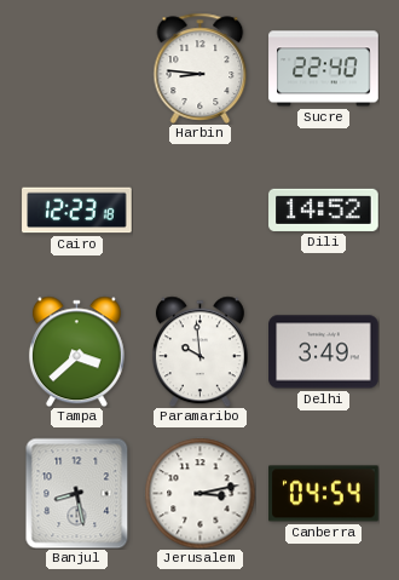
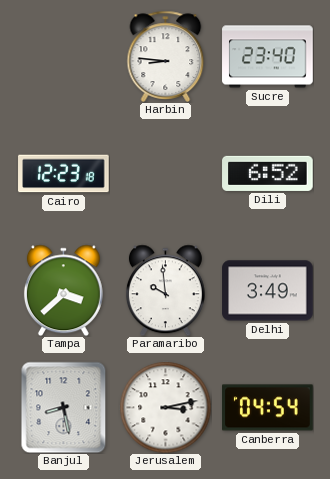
Sucre: 22:40 -> 23:40 (268, 57)
Dili: 14:52 -> 6:52 (268, 173)
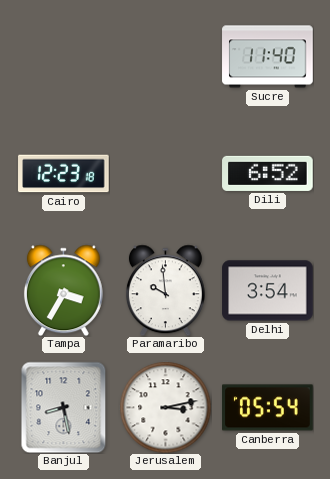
Harbin: 8:46 -> none (166, 56)
Sucre: 23:40 -> 11:40 (268, 57)
Tampa: 3:38 -> 3:35 (63, 290)
Delhi: 3:49 -> 3:54 (268, 291)
Canberra: 04:54 -> 05:54 (268, 408)
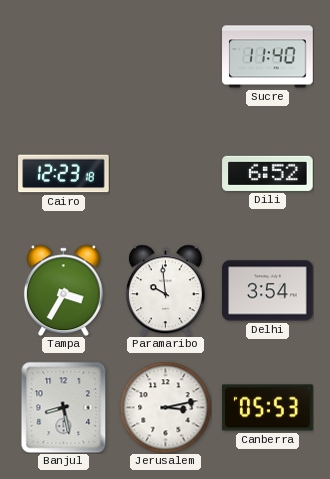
Canberra: 05:54 -> 05:53 (268, 408)
